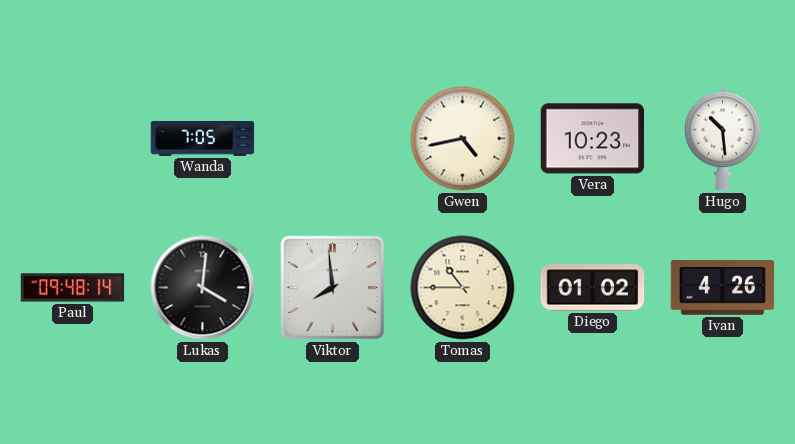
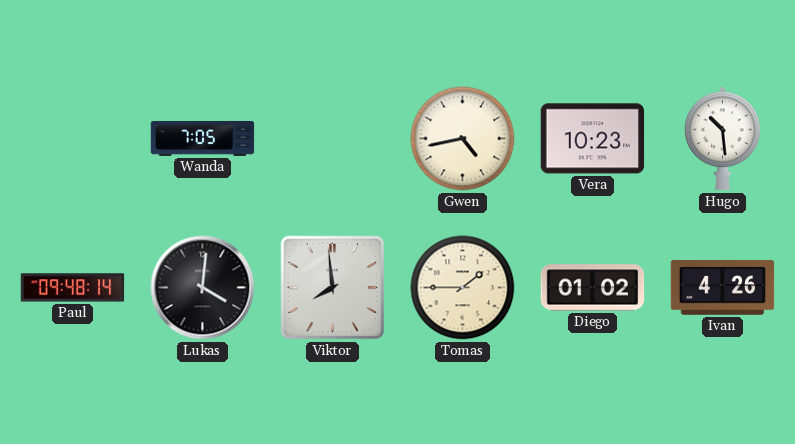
Tomas: 10:45 -> 1:45 (463, 288)
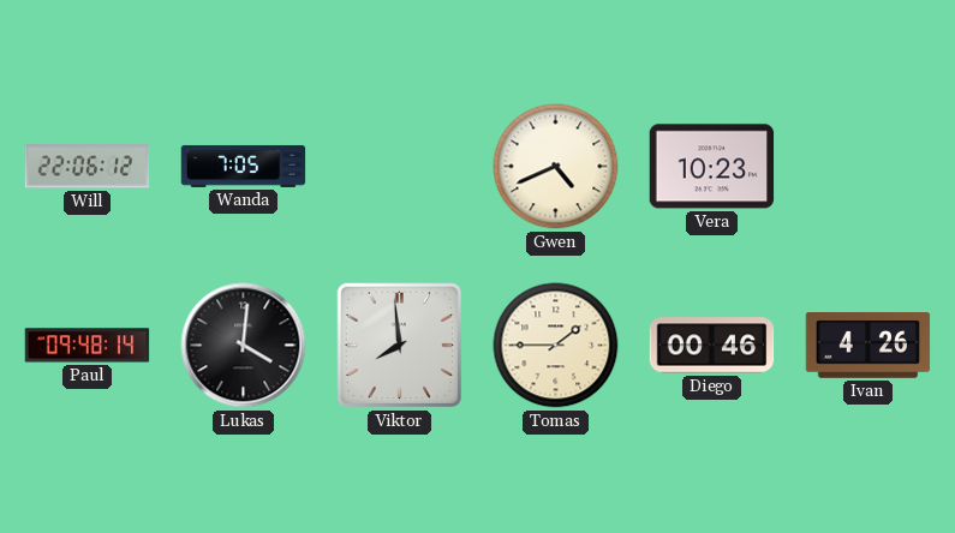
Will: none -> 22:06 (88, 167)
Gwen: 4:43 -> 4:41 (556, 167)
Hugo: 10:29 -> none (723, 139)
Diego: 01:02 -> 00:46 (712, 346)
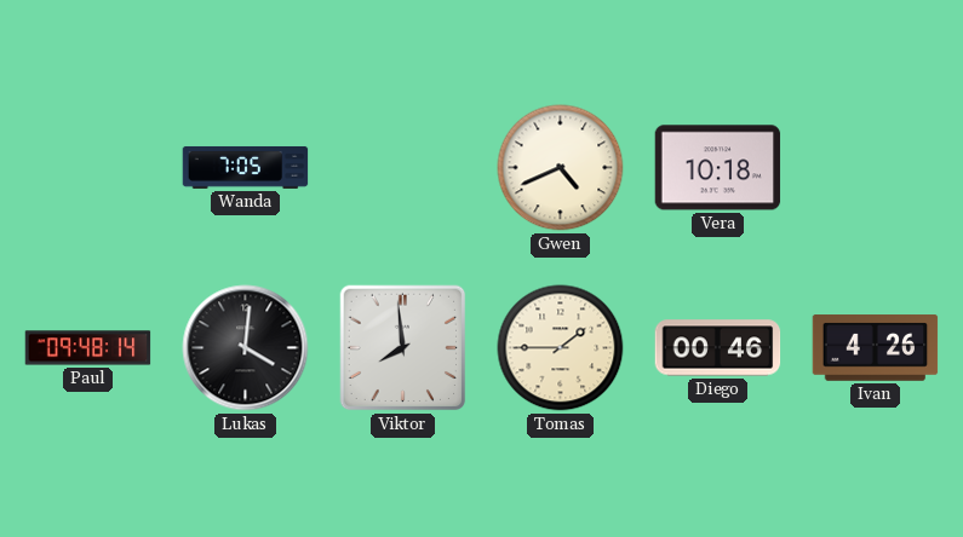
Will: 22:06 -> none (88, 167)
Vera: 10:23 -> 10:18 (718, 168)
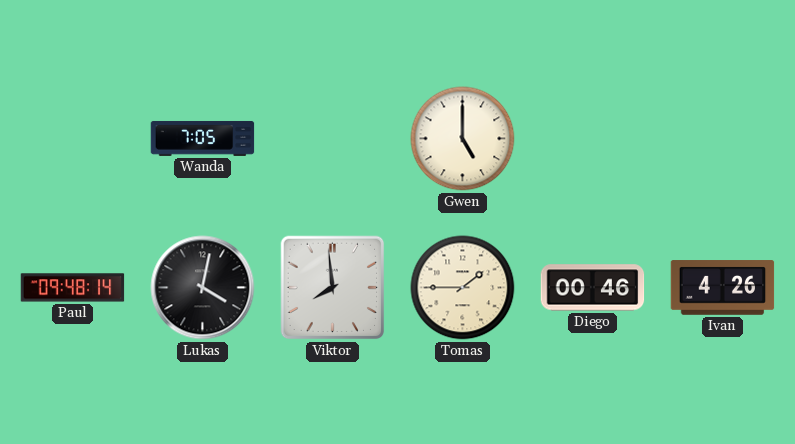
Gwen: 4:41 -> 5:00 (463, 139)
Vera: 10:18 -> none (718, 168)
Lukas: 4:01 -> 4:02 (203, 288)
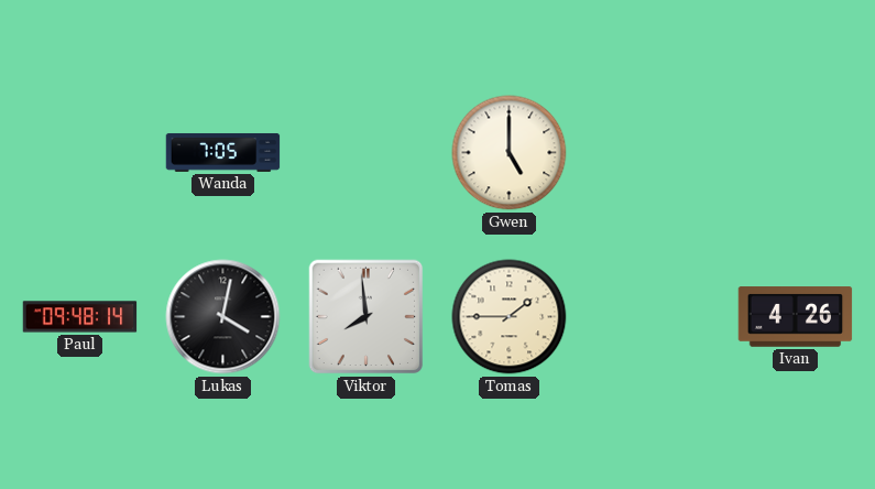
Diego: 00:46 -> none (593, 288)
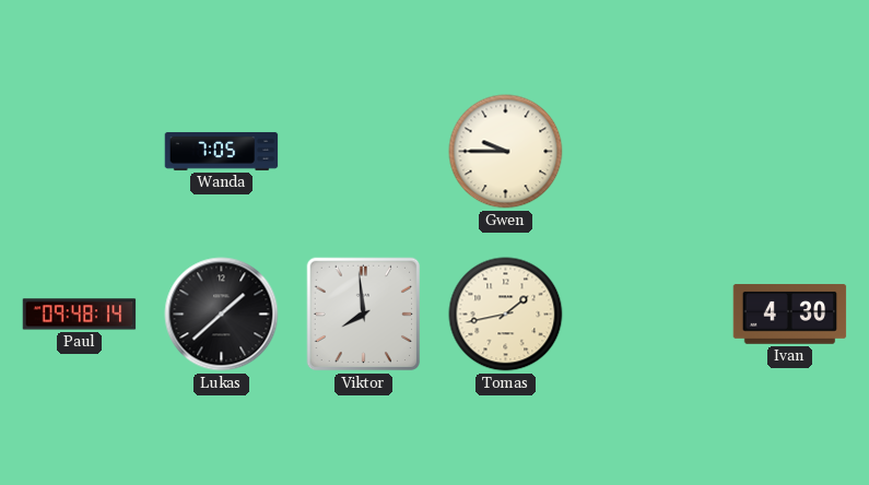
Gwen: 5:00 -> 9:45 (506, 152)
Lukas: 4:02 -> 1:38 (222, 315)
Tomas: 1:45 -> 1:43 (506, 315)
Ivan: 4:26 -> 4:30 (790, 315)
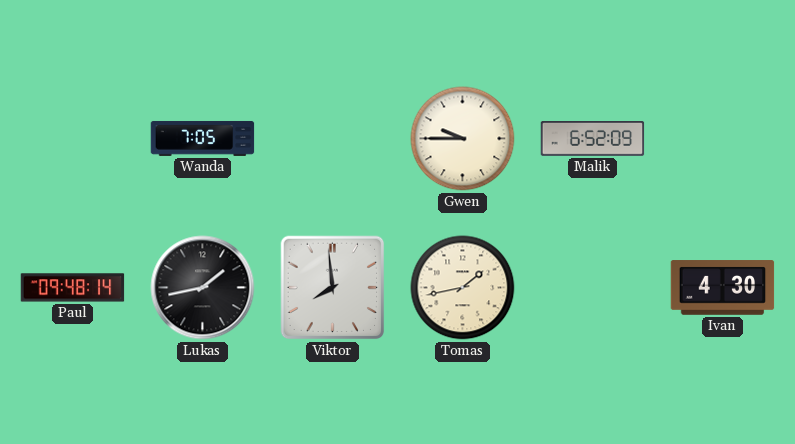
Malik: none -> 6:52 (593, 139)
Lukas: 1:38 -> 1:43 (203, 288)
